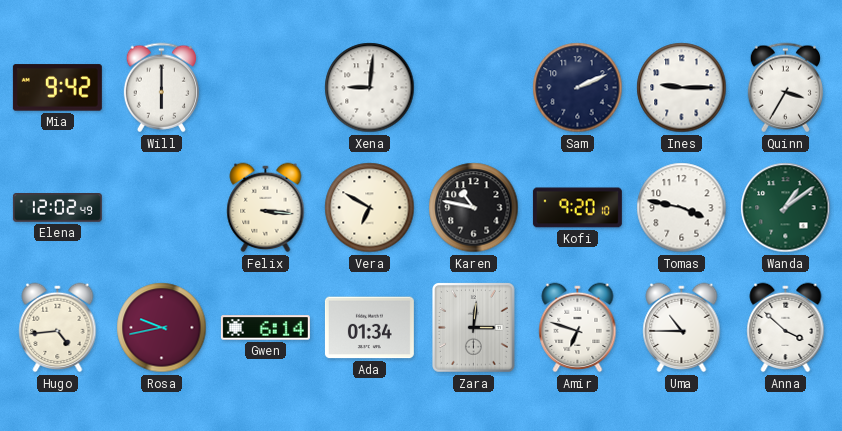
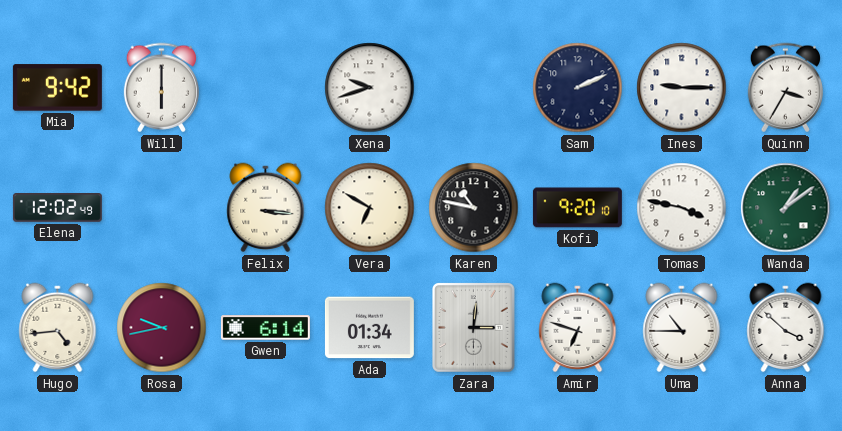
Xena: 9:01 -> 9:42 (370, 88)
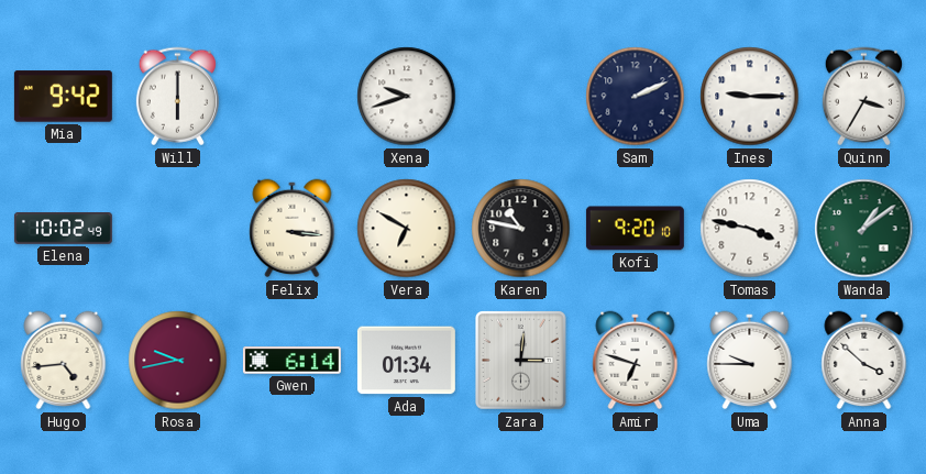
Elena: 12:02 -> 10:02 (63, 229)
Uma: 10:45 -> 9:45 (750, 361)
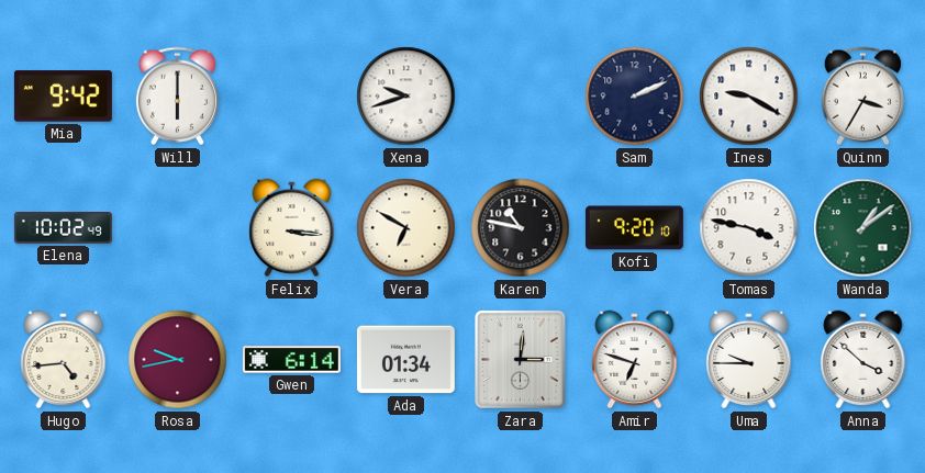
Ines: 9:15 -> 9:20 (749, 97)
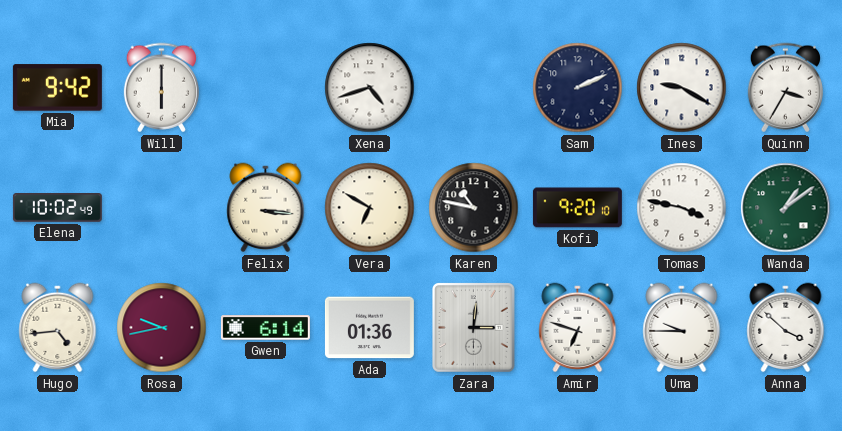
Xena: 9:42 -> 4:42 (370, 88)
Ada: 01:34 -> 01:36 (369, 328)
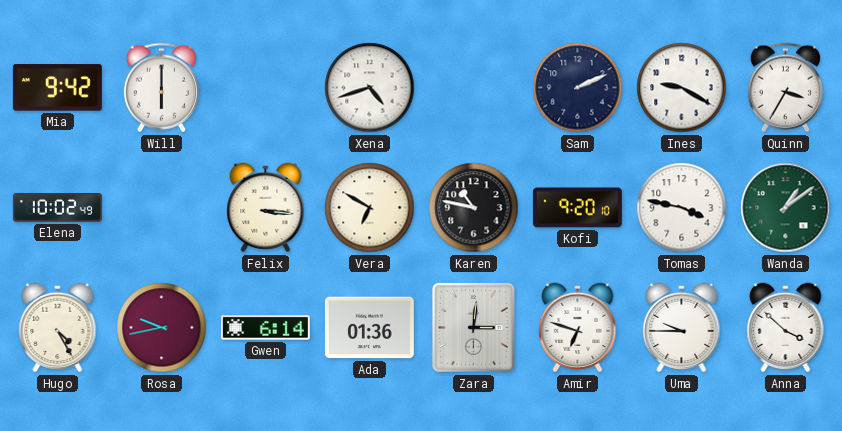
Hugo: 4:44 -> 4:25 (58, 328)
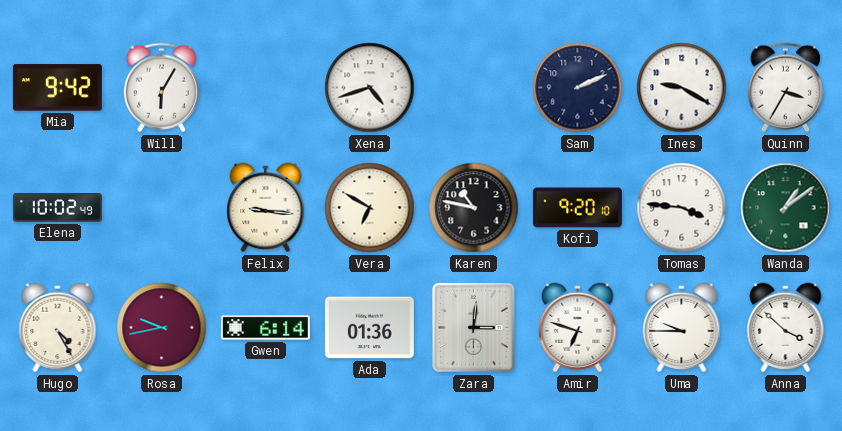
Will: 6:00 -> 6:05 (161, 88)
Felix: 3:16 -> 9:16 (266, 208)
Tomas: 3:47 -> 3:46 (682, 208)
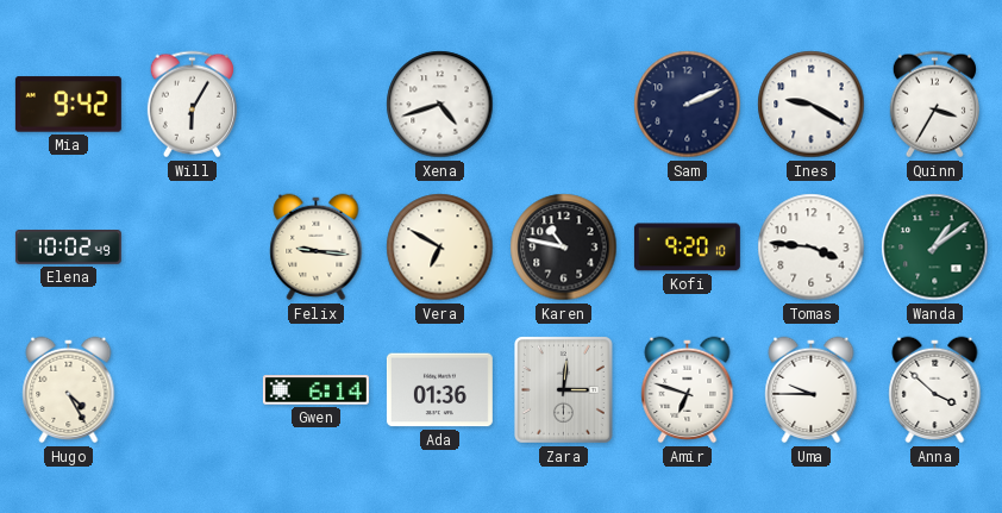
Rosa: 9:43 -> none (162, 328)
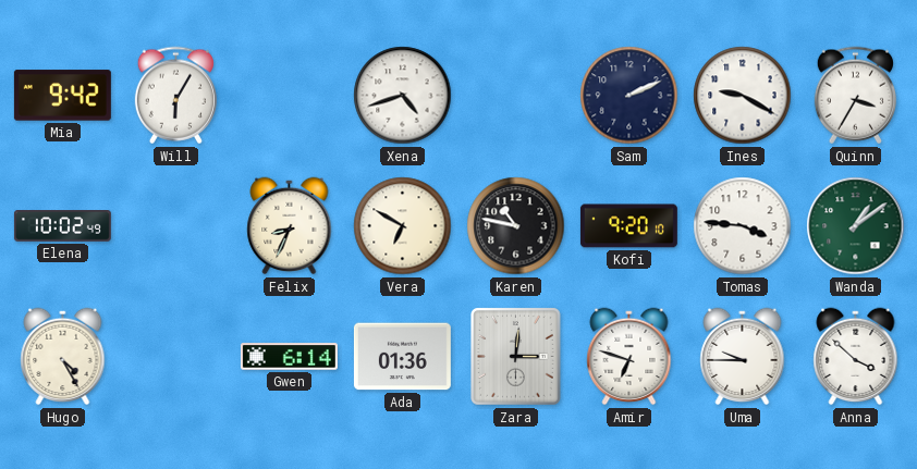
Felix: 9:16 -> 8:34 (290, 226)
